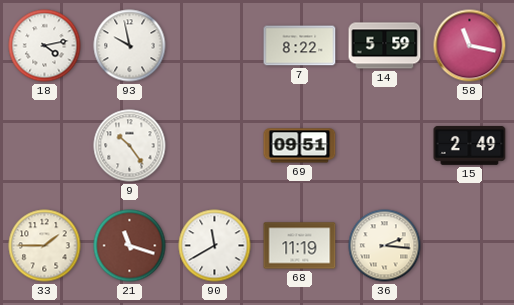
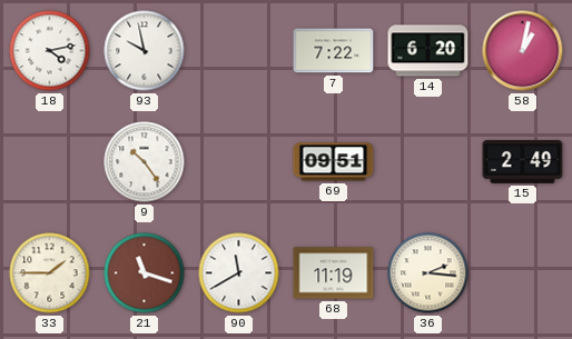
7: 8:22 -> 7:22 (334, 51)
14: 5:59 -> 6:20 (428, 51)
58: 11:17 -> 1:02 (523, 51)
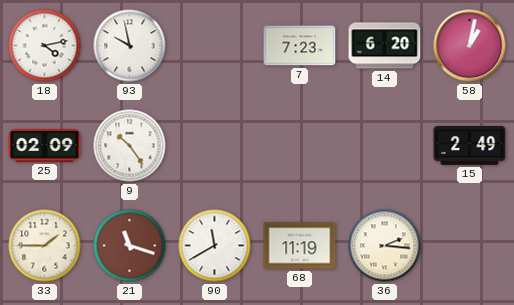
7: 7:22 -> 7:23 (300, 46)
25: none -> 02:09 (45, 146)
69: 09:51 -> none (334, 162)
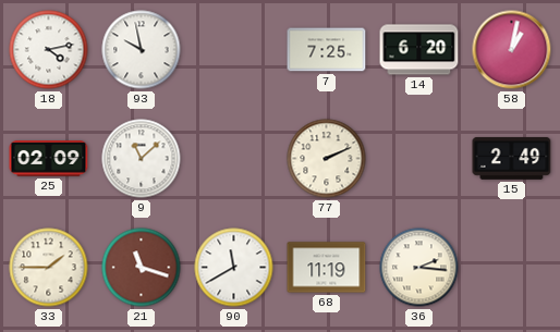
7: 7:23 -> 7:25 (327, 50)
9: 10:24 -> 11:08 (142, 159)
77: none -> 2:11 (327, 159)
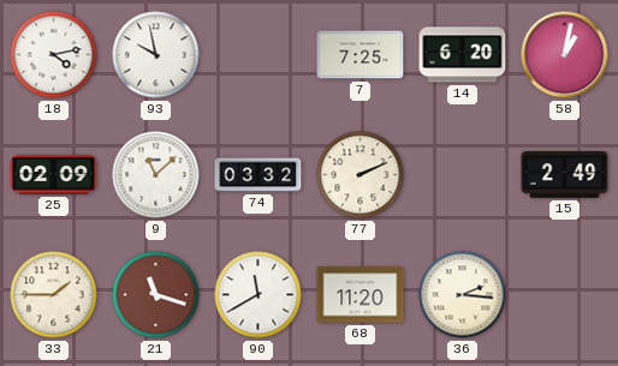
74: none -> 03:32 (259, 175)
68: 11:19 -> 11:20 (361, 295)
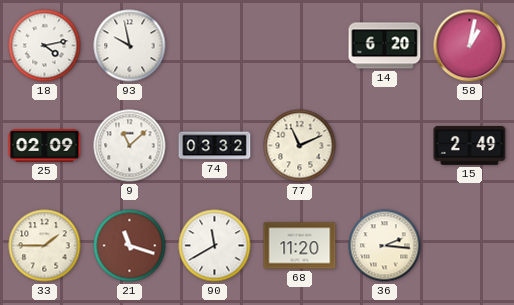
7: 7:25 -> none (361, 55)
77: 2:11 -> 11:11 (300, 146)
